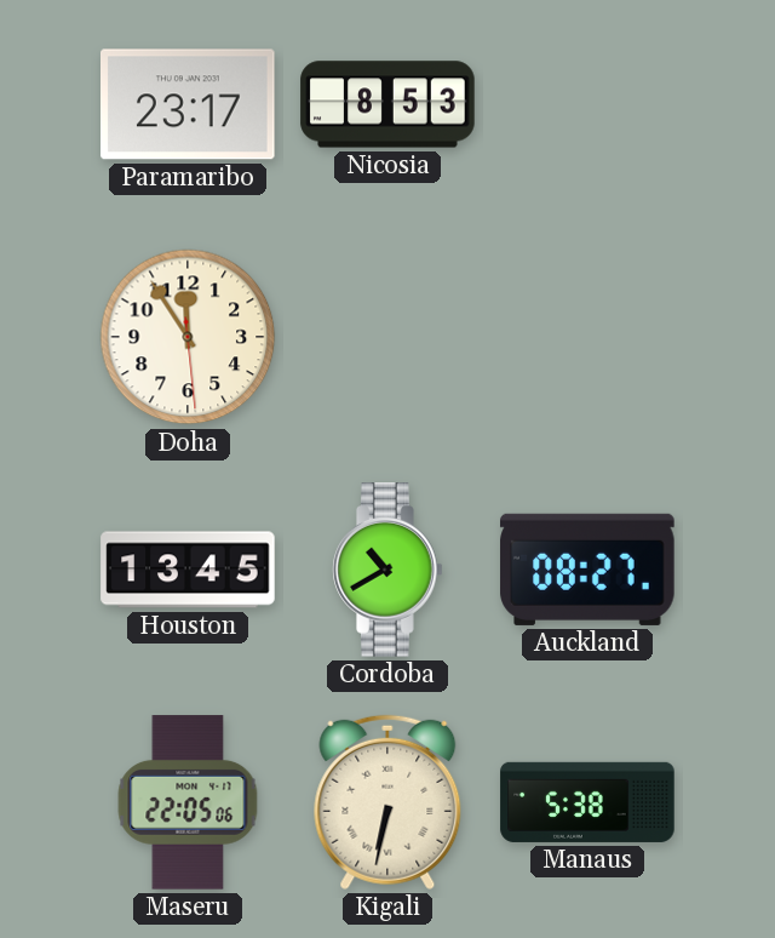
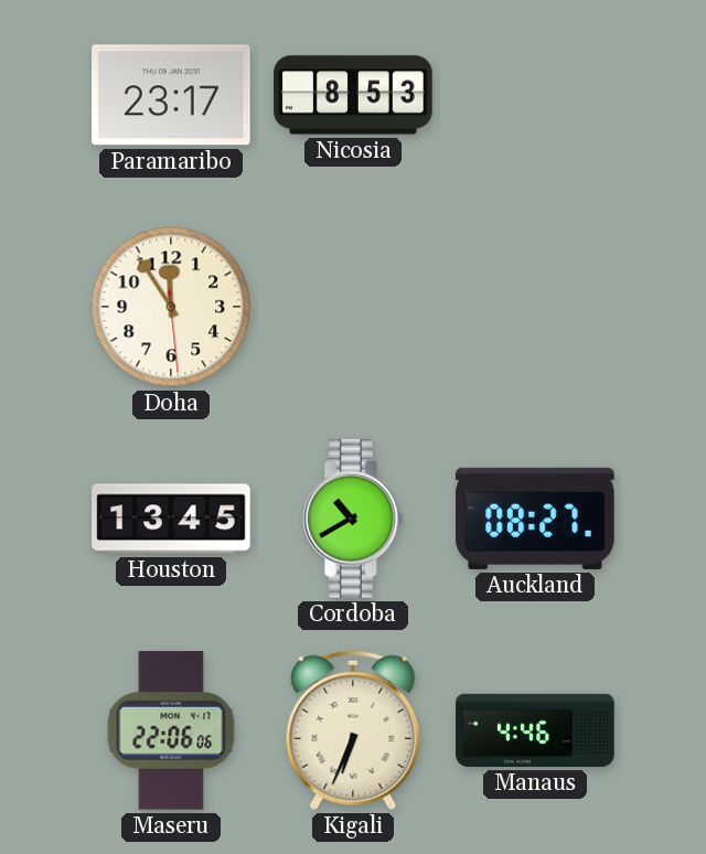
Maseru: 22:05 -> 22:06 (171, 730)
Kigali: 6:32 -> 6:34 (353, 730)
Manaus: 5:38 -> 4:46 (535, 730)
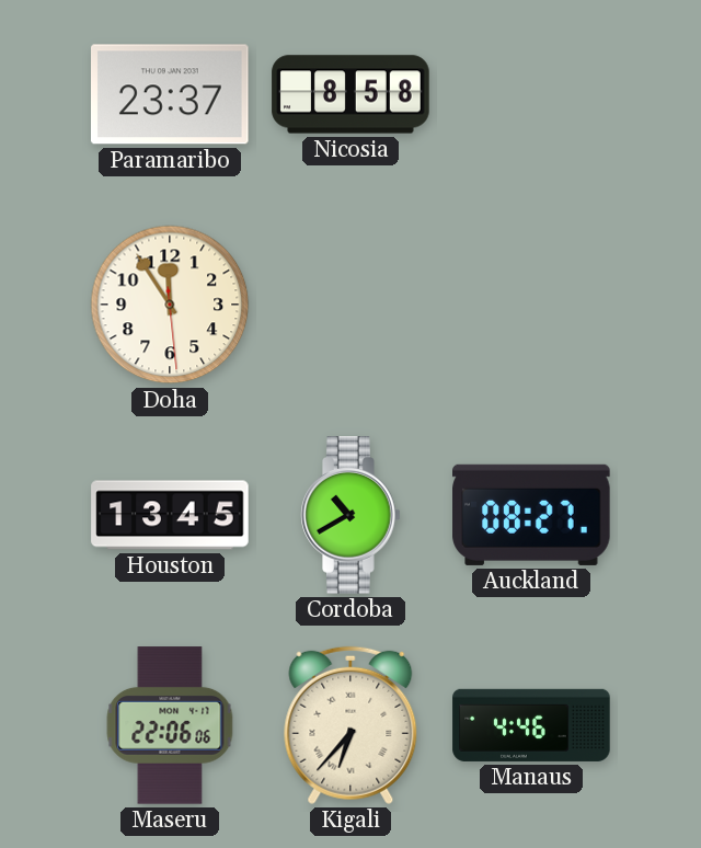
Paramaribo: 23:17 -> 23:37 (170, 94)
Nicosia: 8:53 -> 8:58 (350, 94)
Kigali: 6:34 -> 6:37 (350, 725)
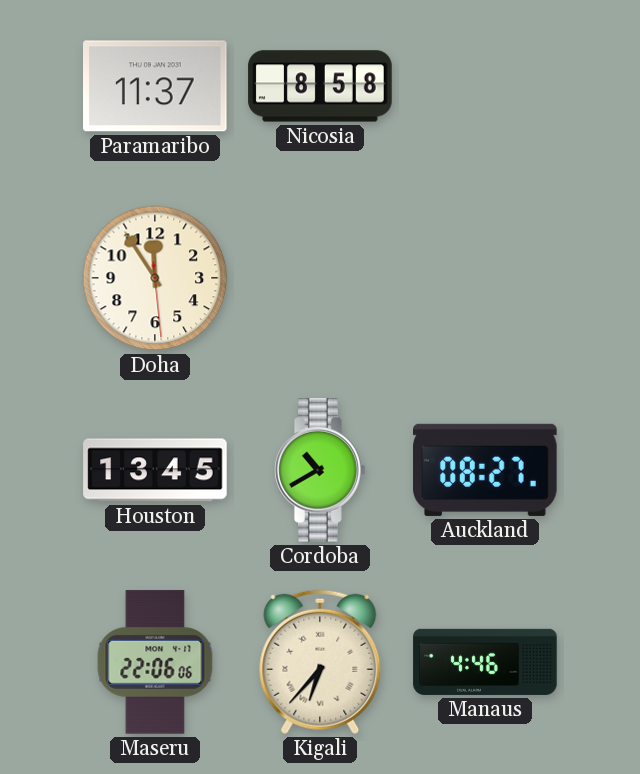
Paramaribo: 23:37 -> 11:37 (155, 86)
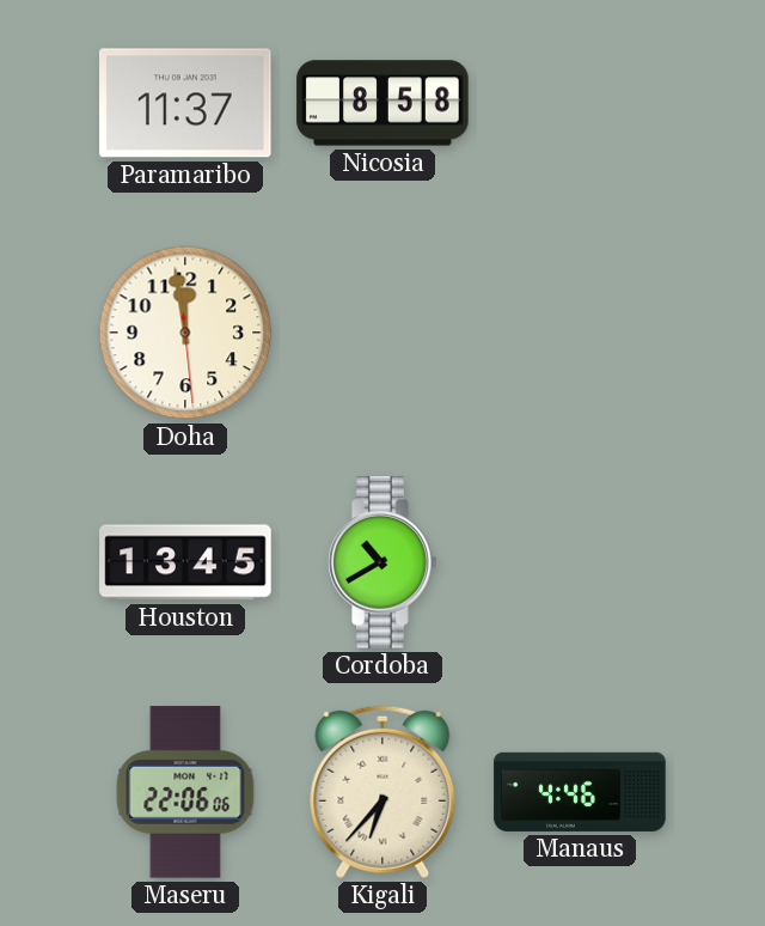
Doha: 11:54 -> 11:58 (185, 333)
Auckland: 08:27 -> none (485, 470)
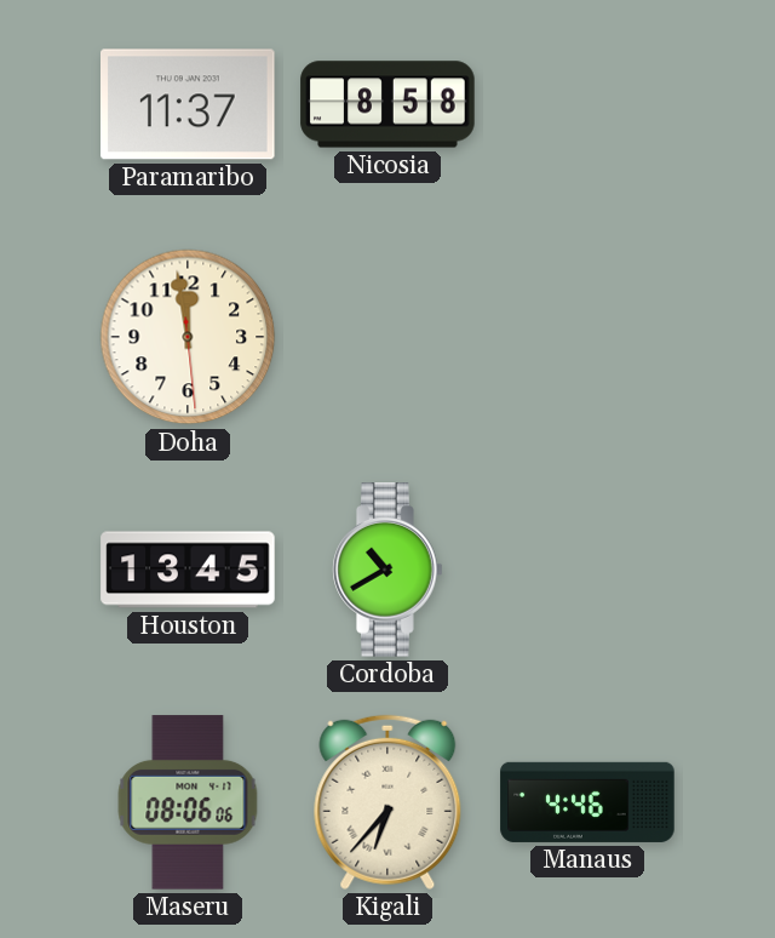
Maseru: 22:06 -> 08:06 (188, 802)
